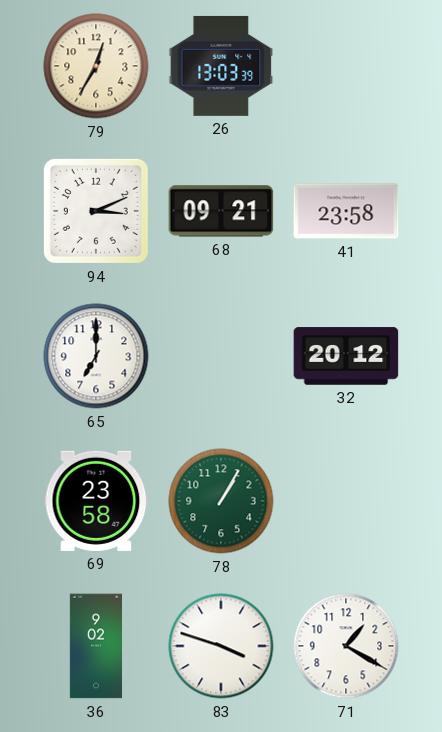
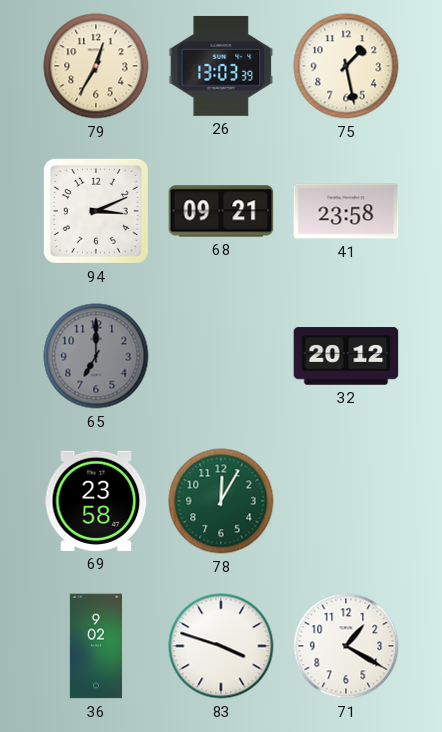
75: none -> 1:28 (346, 66)
65 dial: white -> grey (96, 356)
78: 1:05 -> 12:05 (221, 501)
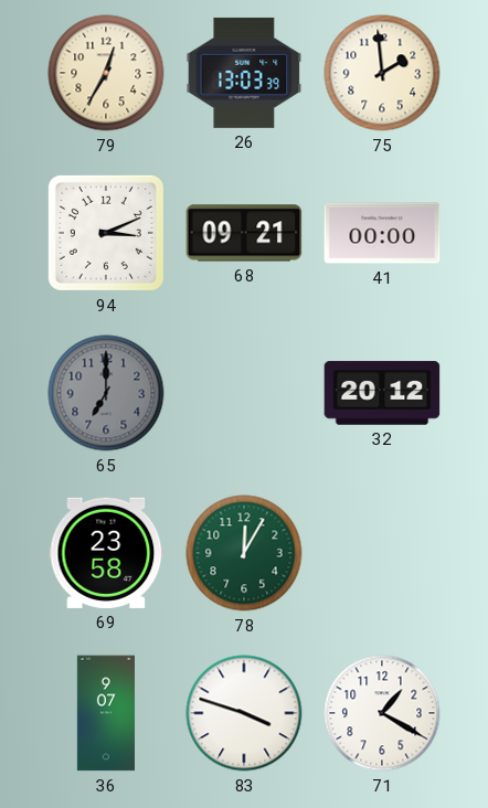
75: 1:28 -> 1:59 (382, 73)
41: 23:58 -> 00:00 (382, 233)
36: 9:02 -> 9:07 (105, 713)
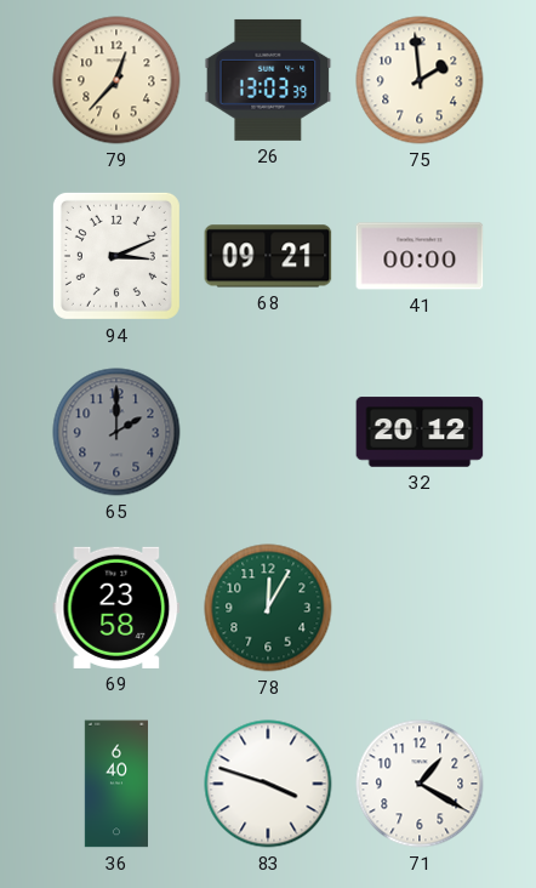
79: 12:35 -> 12:37 (116, 80)
65: 7:00 -> 2:00 (116, 432)
36: 9:07 -> 6:40 (115, 784)
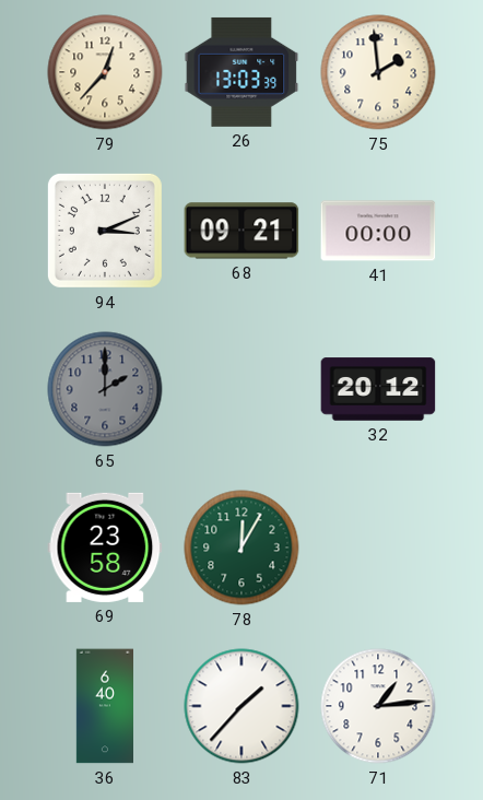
83: 3:48 -> 1:37 (241, 706)
71: 1:20 -> 1:14 (378, 706)
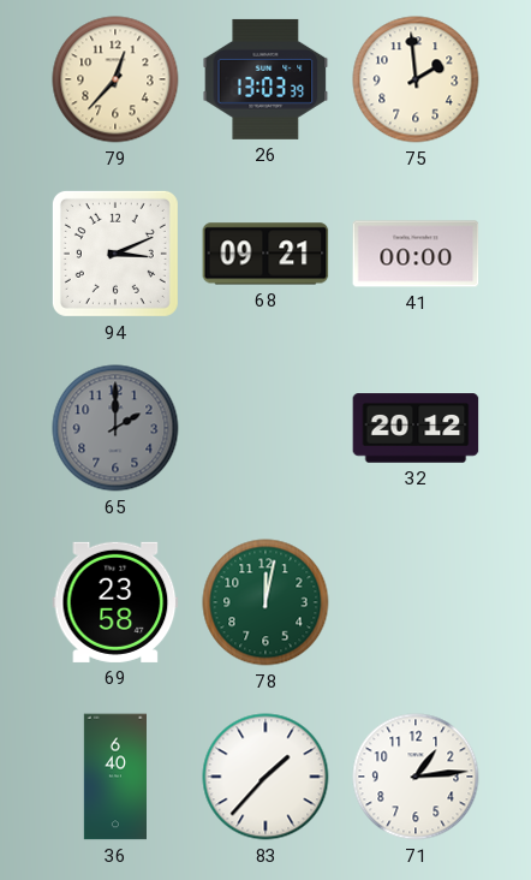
78: 12:05 -> 12:02 (265, 602)
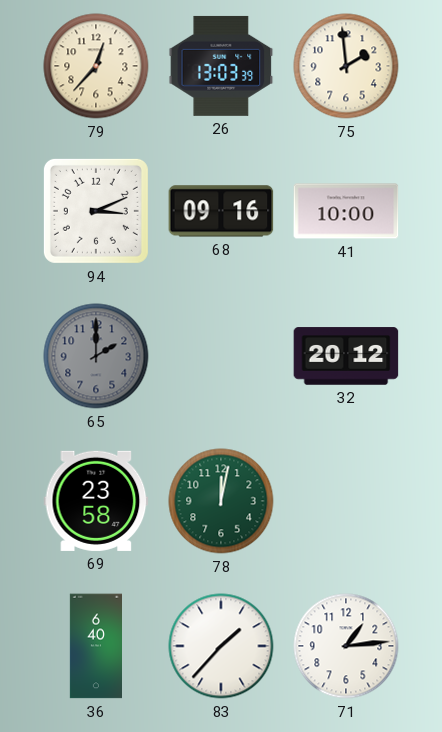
68: 09:21 -> 09:16 (221, 211)
41: 00:00 -> 10:00 (346, 211)
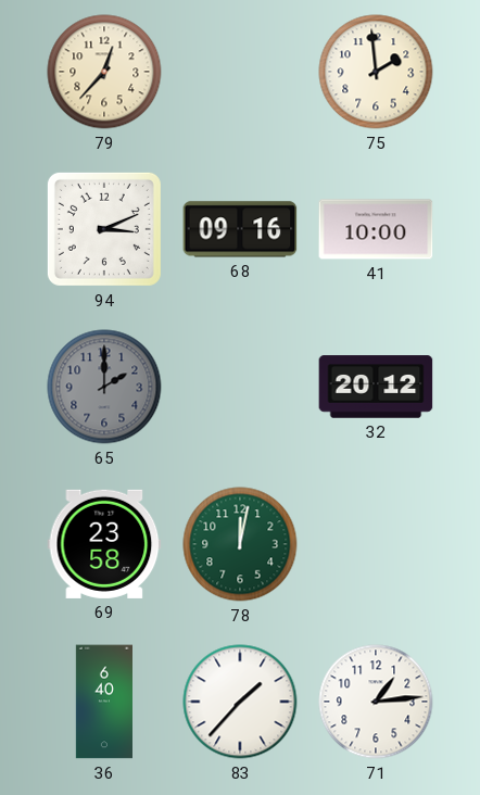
26: 13:03 -> none (221, 66)
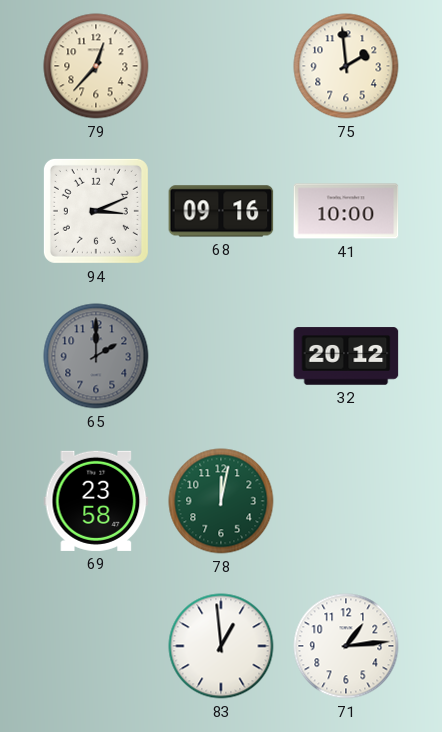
36: 6:40 -> none (103, 702)
83: 1:37 -> 12:59 (221, 646)
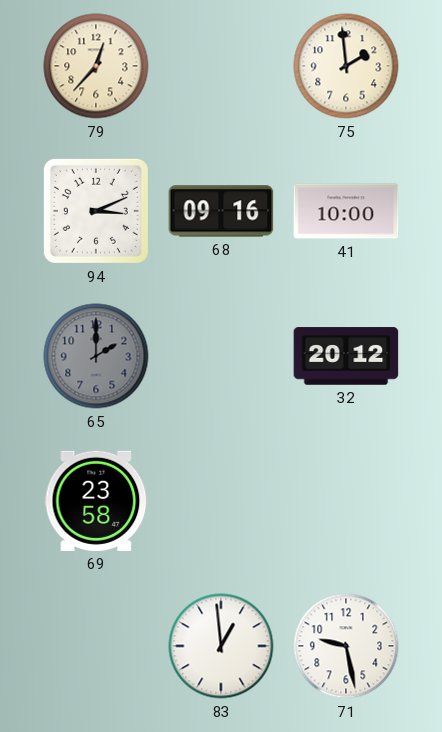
78: 12:02 -> none (221, 501)
71: 1:14 -> 9:28 (346, 646)
